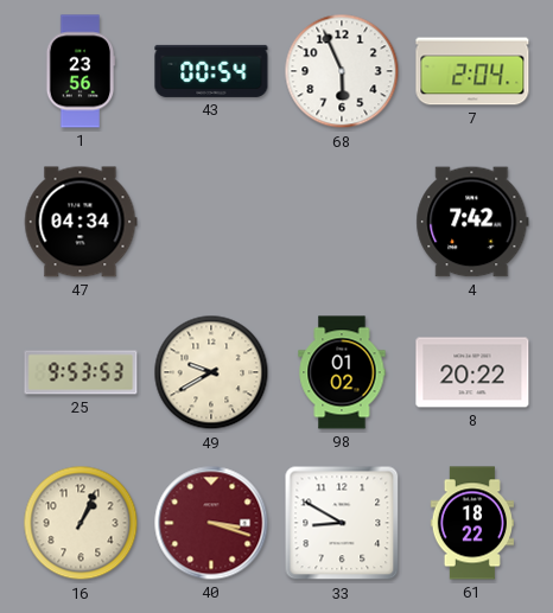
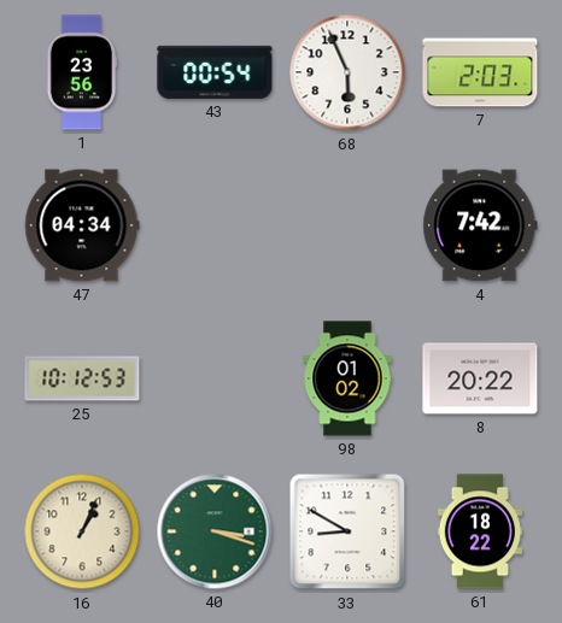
7: 2:04 -> 2:03 (480, 72)
25: 9:53 -> 10:12 (82, 378)
49: 9:40 -> none (211, 372)
40 dial: burgundy -> green (215, 531)
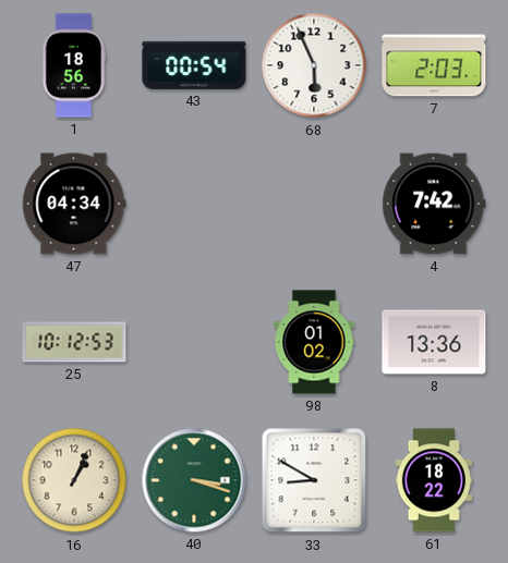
1: 23:56 -> 18:56 (74, 65)
8: 20:22 -> 13:36 (434, 342)
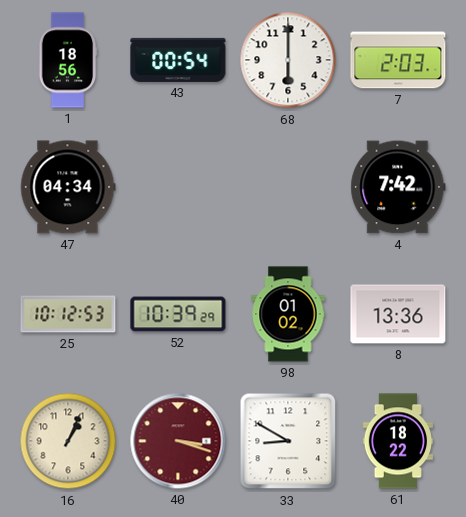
68: 5:56 -> 6:00 (288, 60)
52: none -> 10:39 (178, 314)
40 dial: green -> burgundy (178, 441)
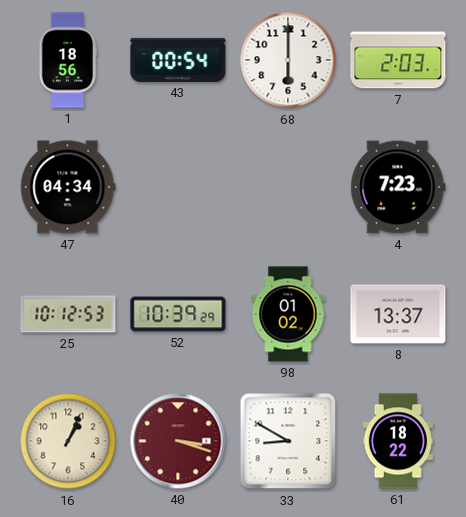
4: 7:42 -> 7:23 (398, 187)
8: 13:36 -> 13:37 (398, 314)
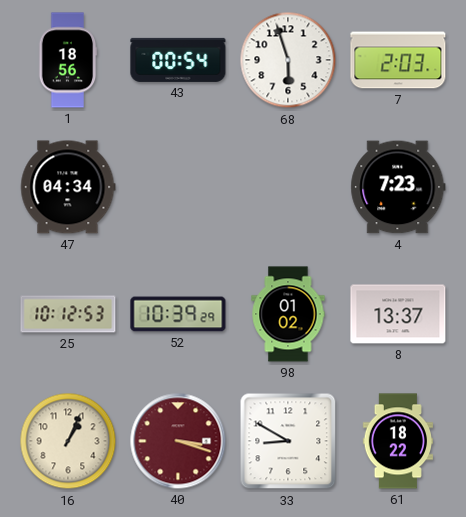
68: 6:00 -> 5:57 (288, 60)
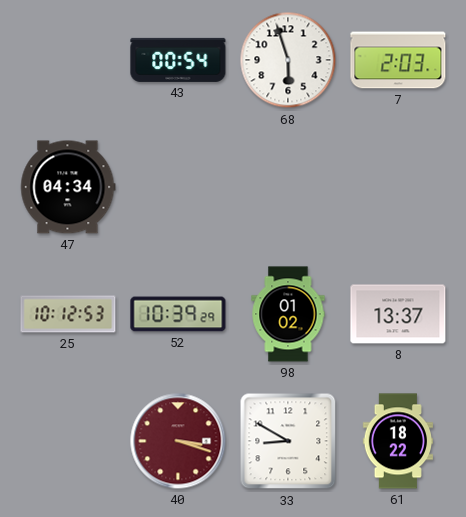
1: 18:56 -> none (68, 60)
4: 7:23 -> none (398, 187)
16: 1:04 -> none (68, 441)
